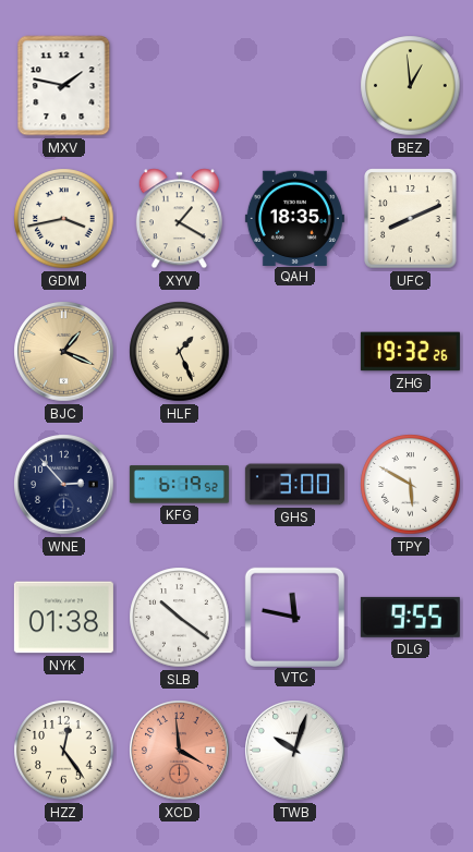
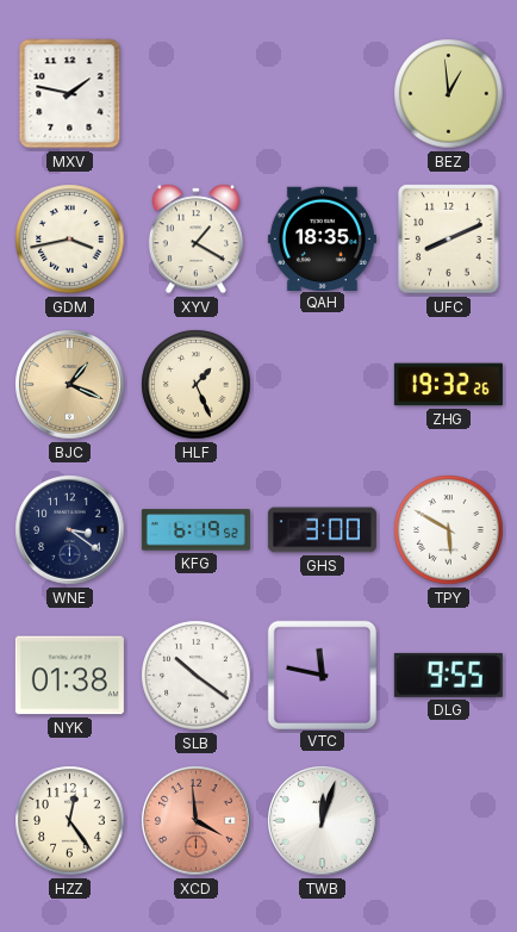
WNE: 2:53 -> 3:21 (70, 530)
TWB: 10:03 -> 12:03 (323, 821)
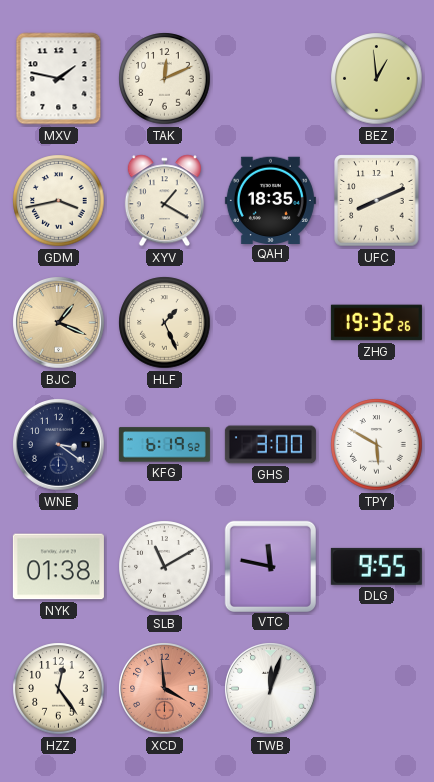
TAK: none -> 12:11 (165, 79)
SLB: 10:21 -> 11:10 (165, 567)
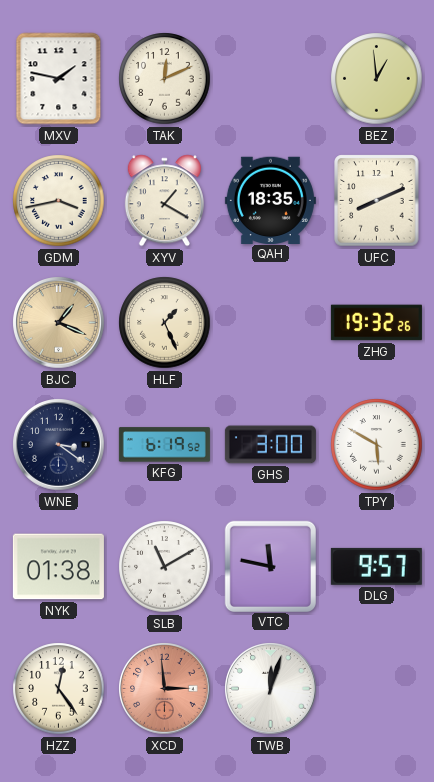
DLG: 9:55 -> 9:57 (376, 566)
XCD: 3:59 -> 2:59 (165, 689)
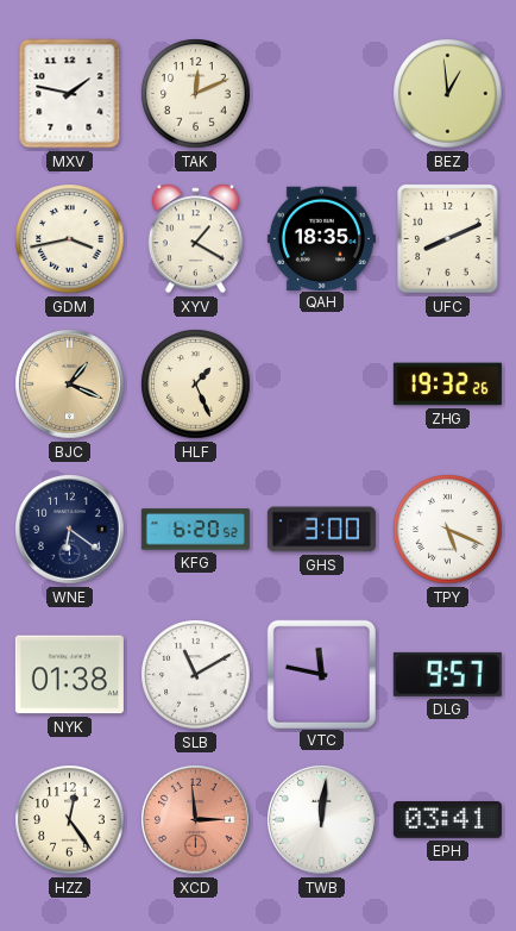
WNE: 3:21 -> 6:21 (70, 530)
KFG: 6:19 -> 6:20 (195, 530)
TPY: 5:50 -> 5:19 (448, 530)
TWB: 12:03 -> 12:01 (322, 820)
EPH: none -> 03:41 (447, 820)
